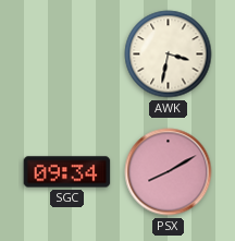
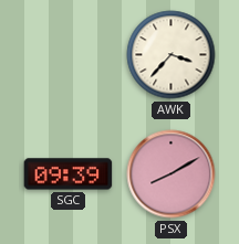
AWK: 3:32 -> 3:37 (172, 55)
SGC: 09:34 -> 09:39 (69, 174)
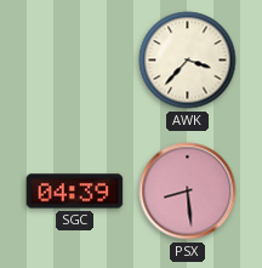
SGC: 09:39 -> 04:39 (75, 192)
PSX: 8:10 -> 8:29 (188, 192)
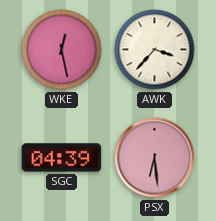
WKE: none -> 12:28 (62, 50)
PSX: 8:29 -> 6:29 (155, 158)
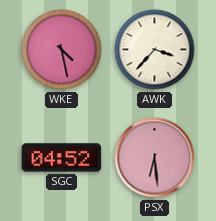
WKE: 12:28 -> 4:28 (62, 50)
SGC: 04:39 -> 04:52 (62, 158)
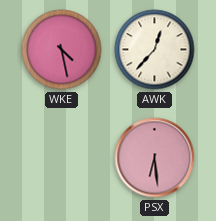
AWK: 3:37 -> 12:37 (155, 50)
SGC: 04:52 -> none (62, 158)
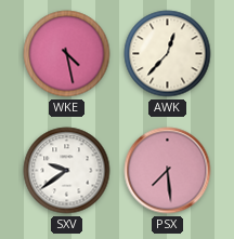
SXV: none -> 9:39 (67, 171)
PSX: 6:29 -> 7:29 (168, 171)
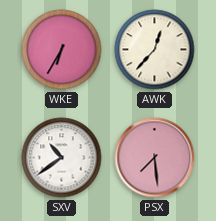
WKE: 4:28 -> 6:35 (62, 50)
SXV: 9:39 -> 10:39 (62, 158)
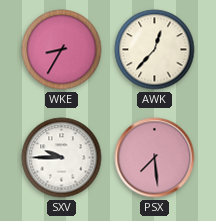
WKE: 6:35 -> 8:35 (62, 50)
SXV: 10:39 -> 9:45 (62, 158)
